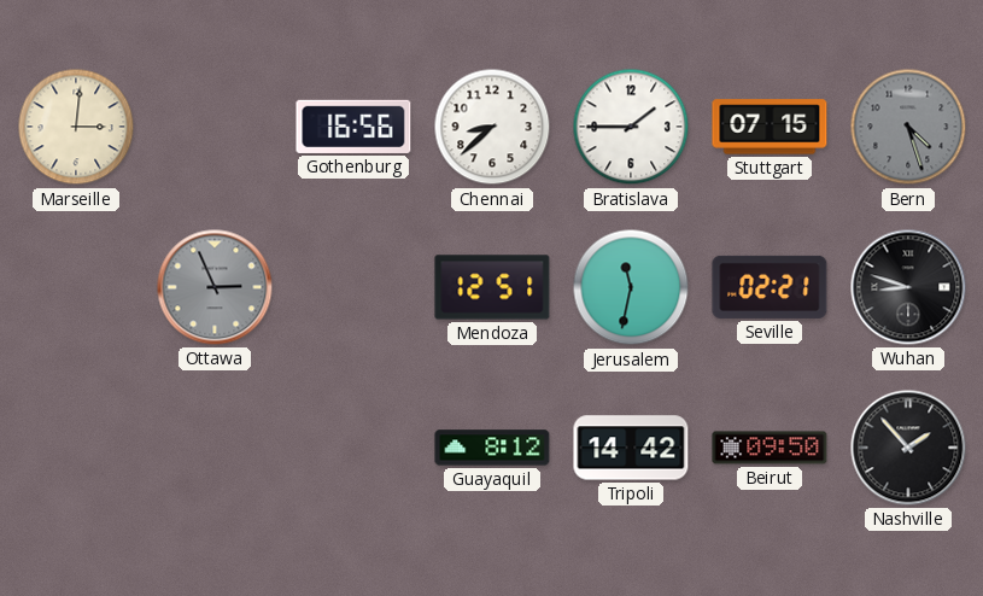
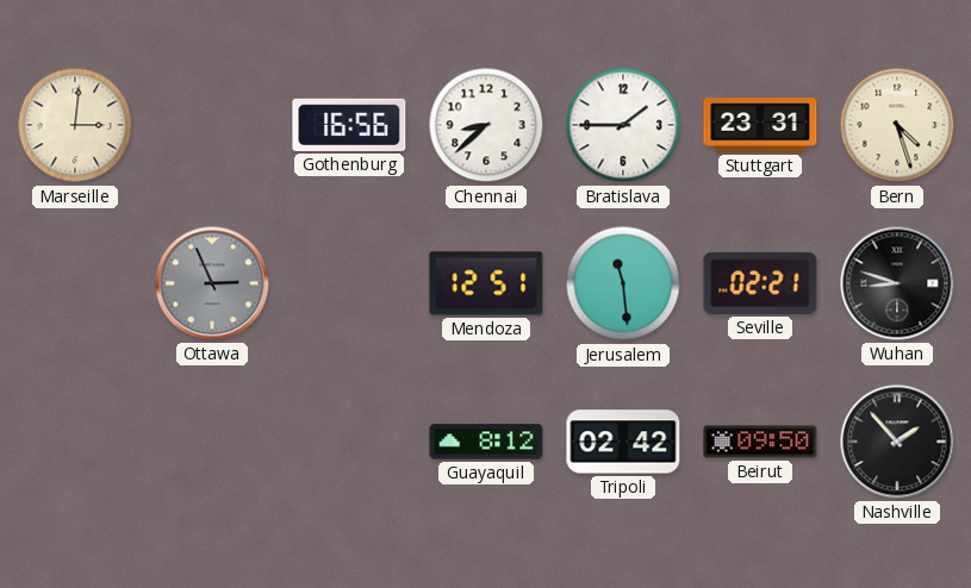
Stuttgart: 07:15 -> 23:31 (760, 125)
Bern dial: grey -> cream (897, 125)
Jerusalem: 11:32 -> 11:29 (623, 283)
Tripoli: 14:42 -> 02:42 (623, 442)
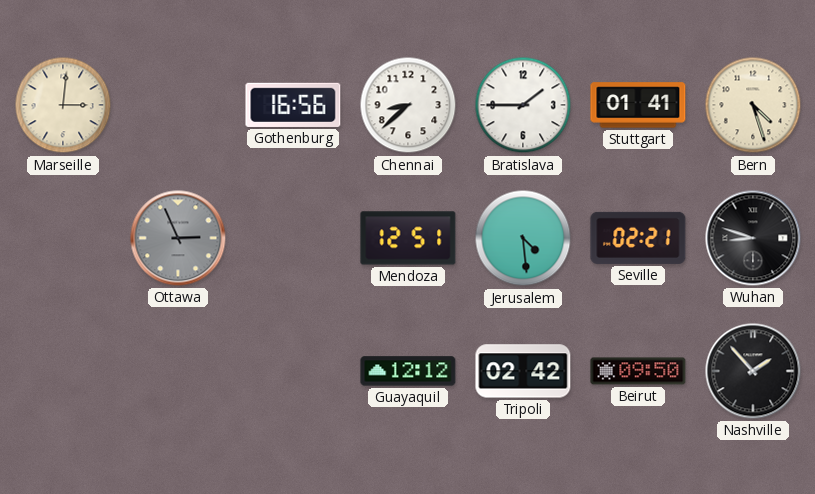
Stuttgart: 23:31 -> 01:41 (638, 105)
Jerusalem: 11:29 -> 4:29 (523, 238)
Guayaquil: 8:12 -> 12:12 (408, 371)
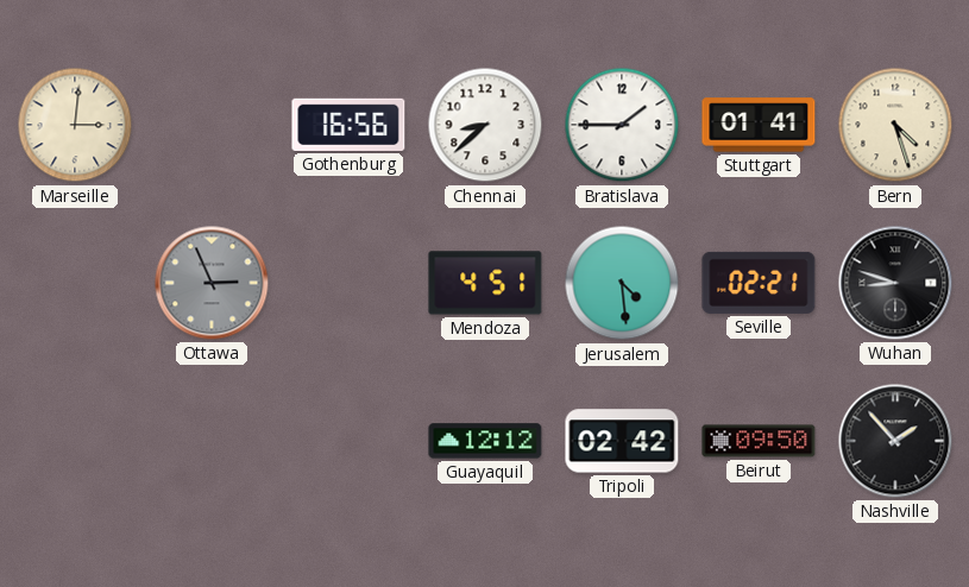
Mendoza: 12:51 -> 4:51 (485, 283)
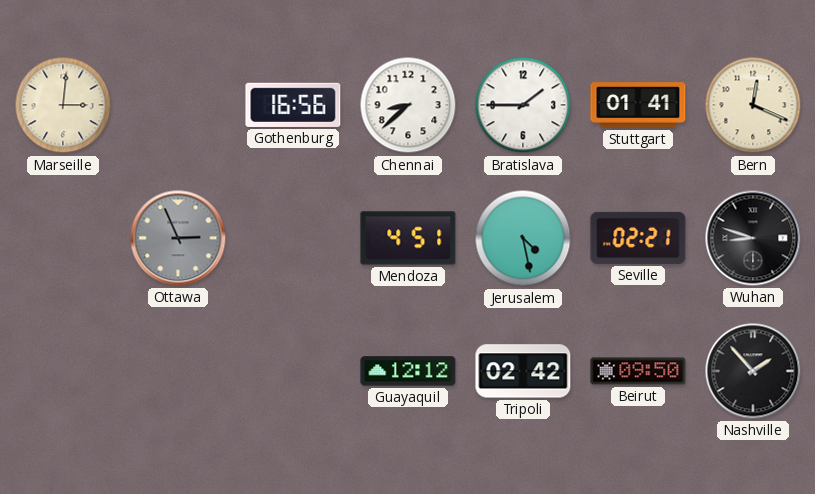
Bern: 4:27 -> 12:19 (753, 105)
Jerusalem: 4:29 -> 4:28 (523, 238)
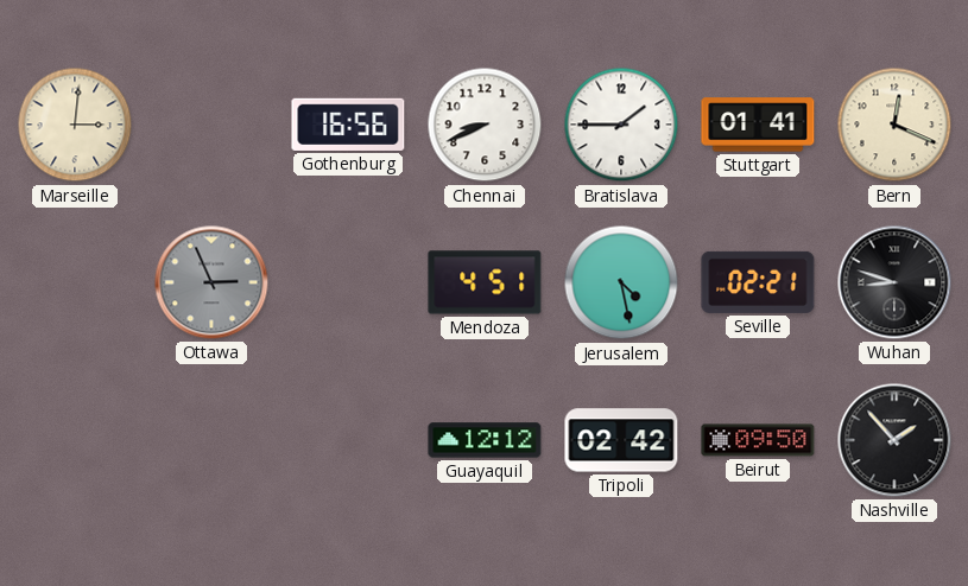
Chennai: 8:38 -> 8:41 (485, 125)
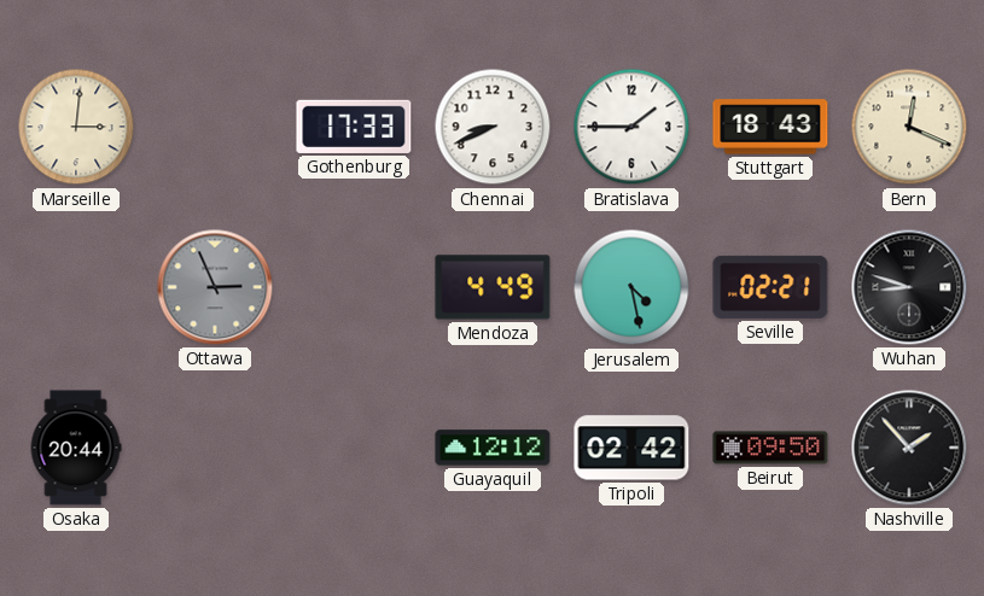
Gothenburg: 16:56 -> 17:33 (354, 127)
Stuttgart: 01:41 -> 18:43 (770, 127)
Mendoza: 4:51 -> 4:49 (493, 287)
Osaka: none -> 20:44 (76, 448)
